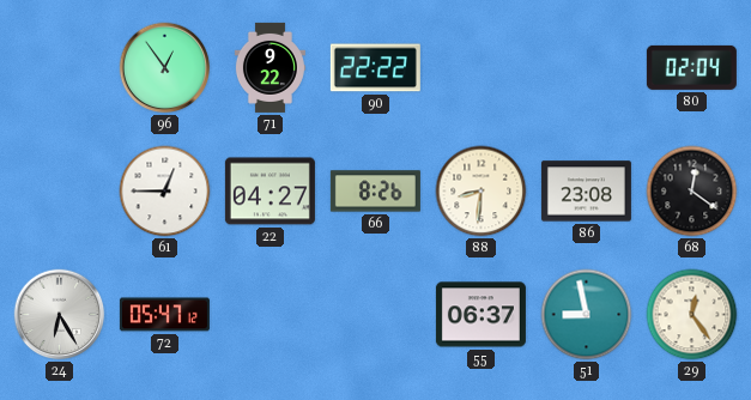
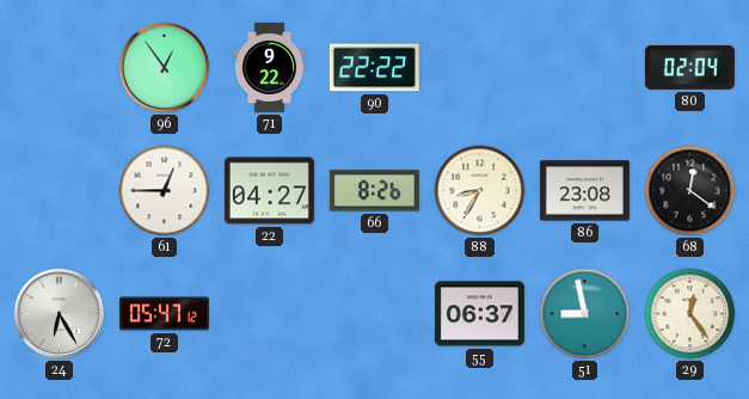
88: 8:31 -> 8:35 (480, 191)
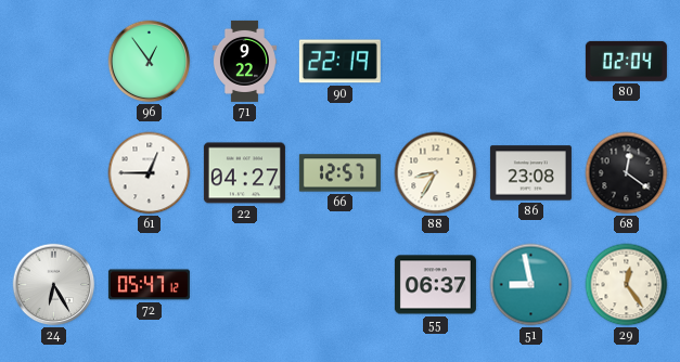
90: 22:22 -> 22:19 (339, 62)
66: 8:26 -> 12:57 (339, 173)
